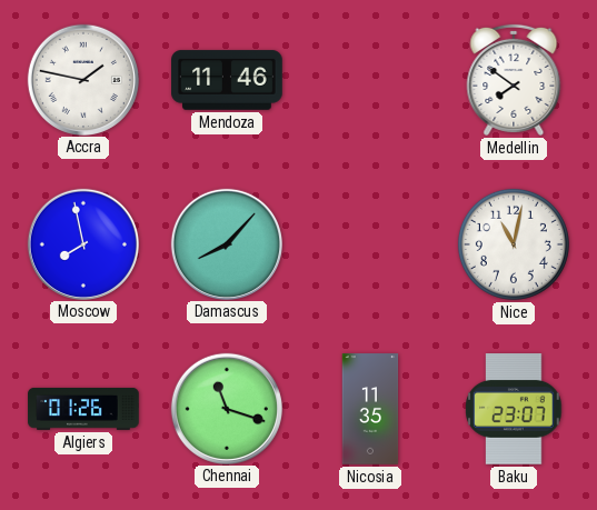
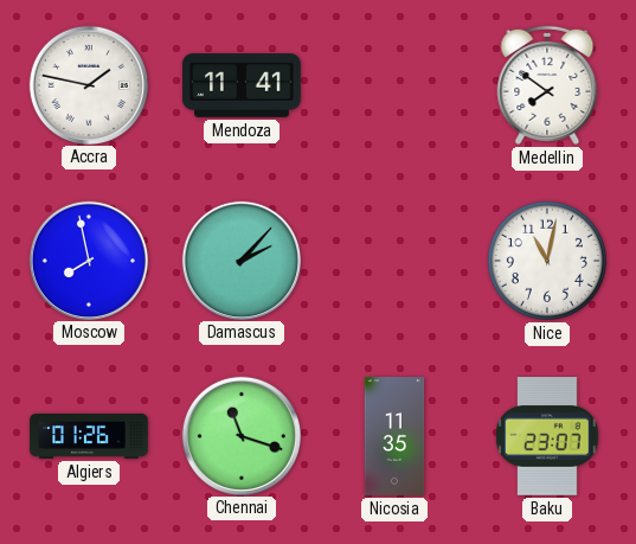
Mendoza: 11:46 -> 11:41 (242, 85)
Damascus: 8:07 -> 2:07 (240, 260)
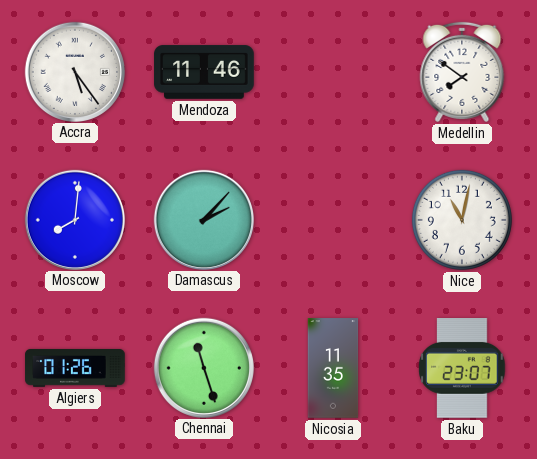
Accra: 1:47 -> 5:24 (74, 71)
Mendoza: 11:41 -> 11:46 (204, 72)
Moscow: 7:58 -> 8:01 (74, 219)
Chennai: 11:18 -> 11:27 (203, 367)
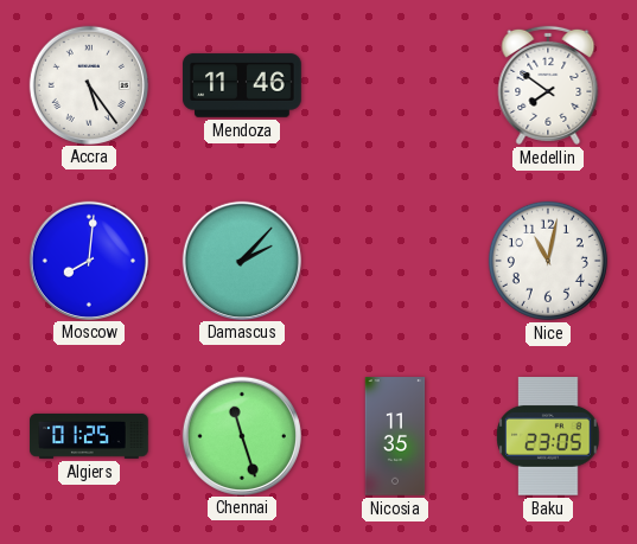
Algiers: 01:26 -> 01:25 (89, 436)
Baku: 23:07 -> 23:05 (548, 437)
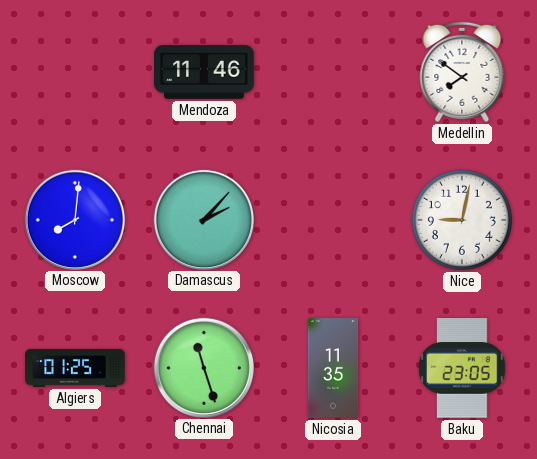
Accra: 5:24 -> none (88, 84)
Nice: 11:02 -> 9:02 (462, 220)
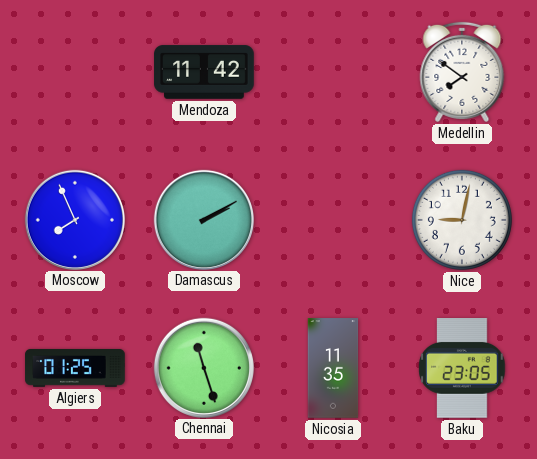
Mendoza: 11:46 -> 11:42 (204, 72)
Moscow: 8:01 -> 7:56 (74, 219)
Damascus: 2:07 -> 2:10 (203, 219)
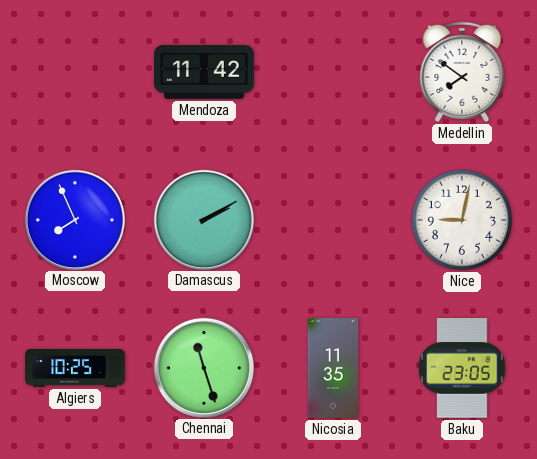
Algiers: 01:25 -> 10:25 (75, 368)
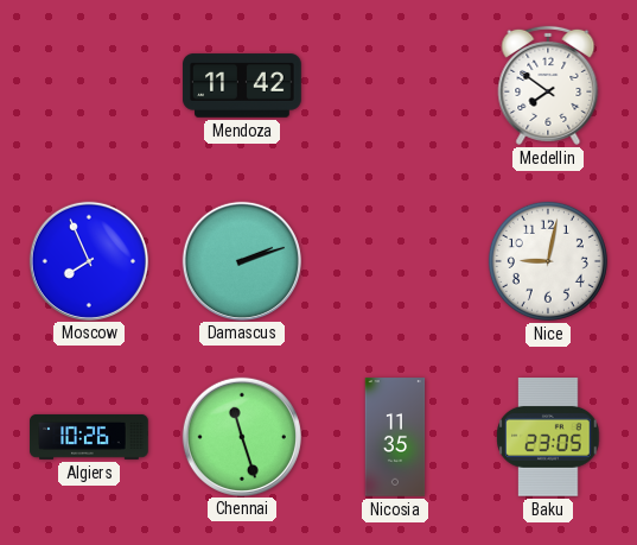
Damascus: 2:10 -> 2:12 (241, 260)
Algiers: 10:25 -> 10:26 (89, 437)
